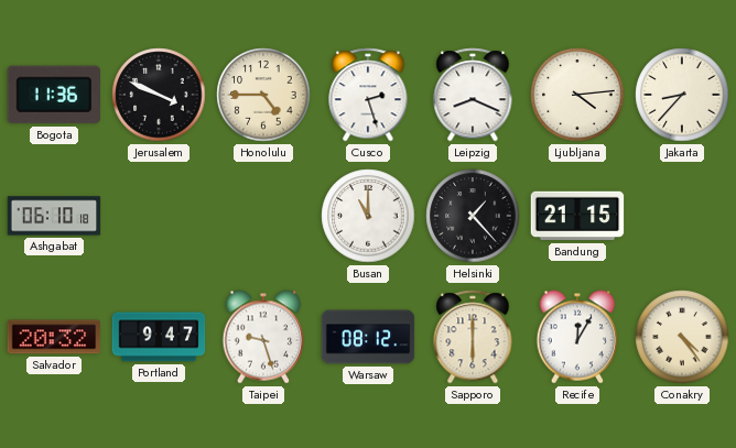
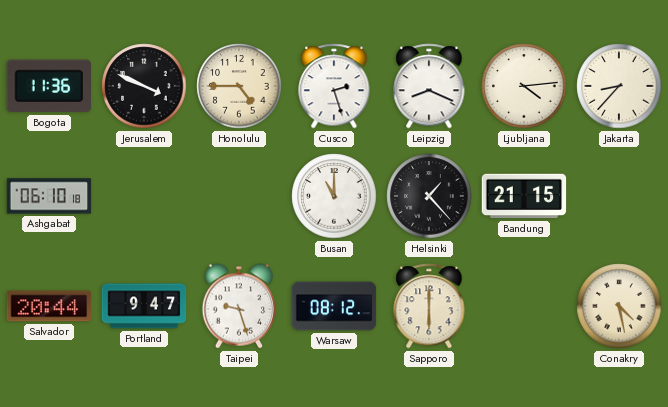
Salvador: 20:32 -> 20:44 (49, 306)
Recife: 12:05 -> none (577, 337)
Conakry: 4:24 -> 4:28 (619, 306)
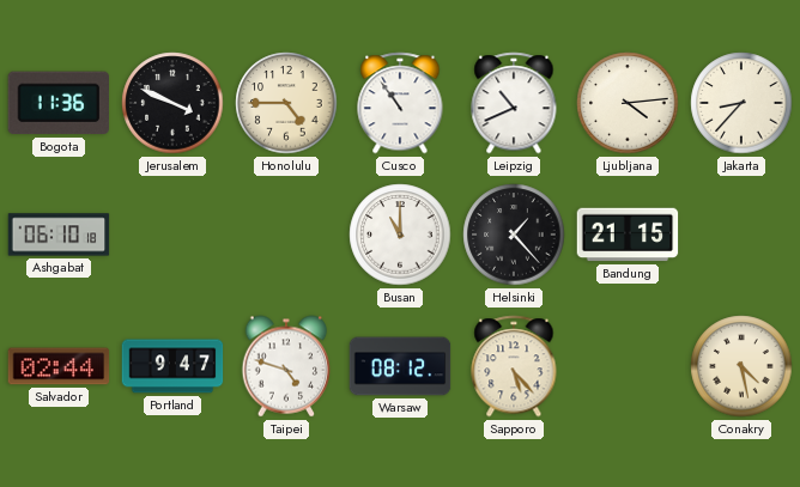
Cusco: 2:27 -> 10:54 (400, 103)
Leipzig: 8:19 -> 10:41 (514, 103)
Salvador: 20:44 -> 02:44 (59, 366)
Taipei: 9:27 -> 4:48 (286, 366)
Sapporo: 6:00 -> 5:23 (514, 366)
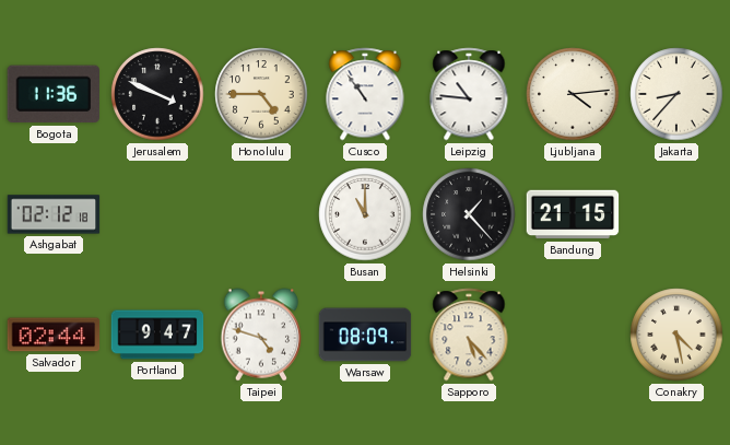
Leipzig: 10:41 -> 10:46 (469, 94)
Ashgabat: 06:10 -> 02:12 (54, 214)
Warsaw: 08:12 -> 08:09 (365, 335)
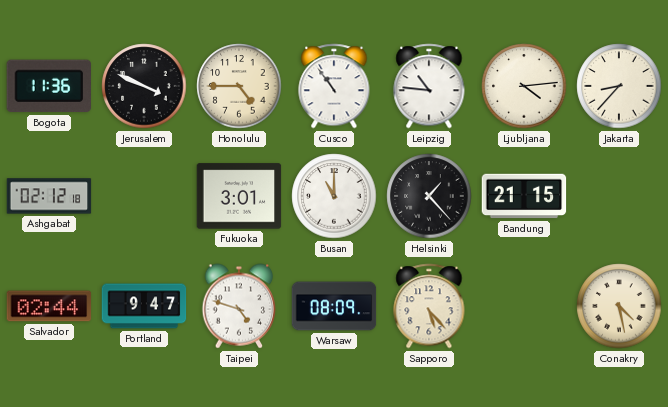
Fukuoka: none -> 3:01 (239, 196)
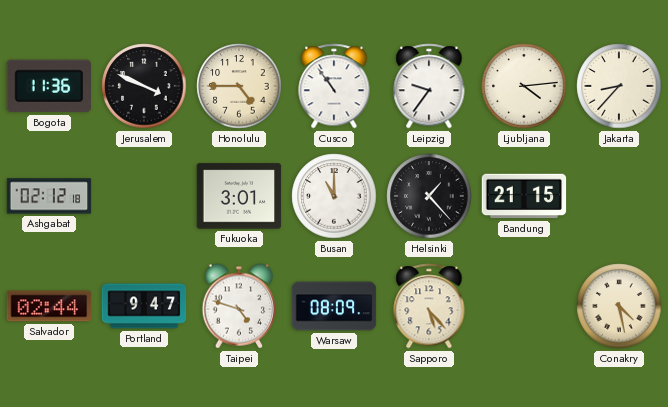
Leipzig: 10:46 -> 9:36 (429, 86)
